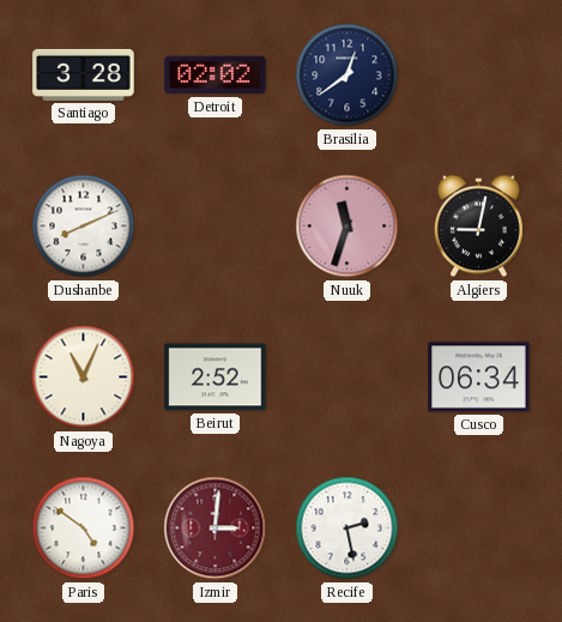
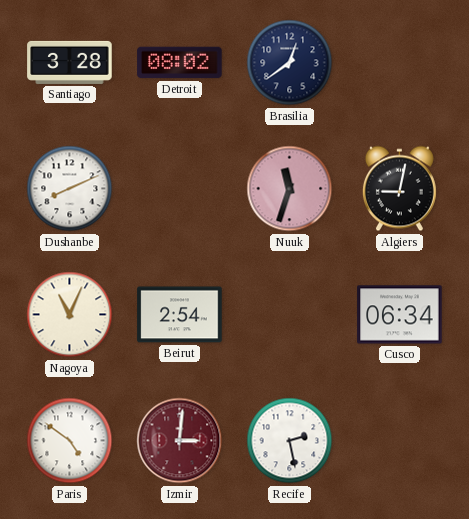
Detroit: 02:02 -> 08:02 (180, 63)
Beirut: 2:52 -> 2:54 (180, 315)
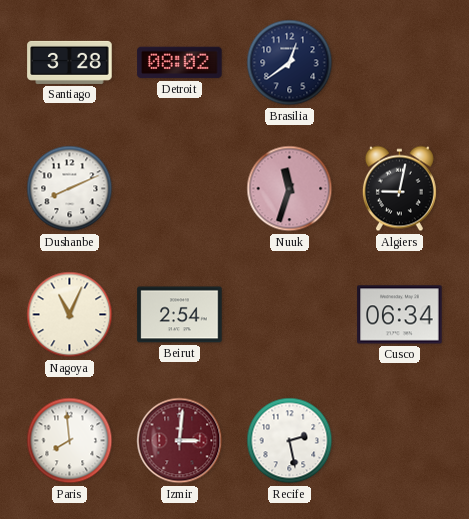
Paris: 4:51 -> 7:59 (70, 441)
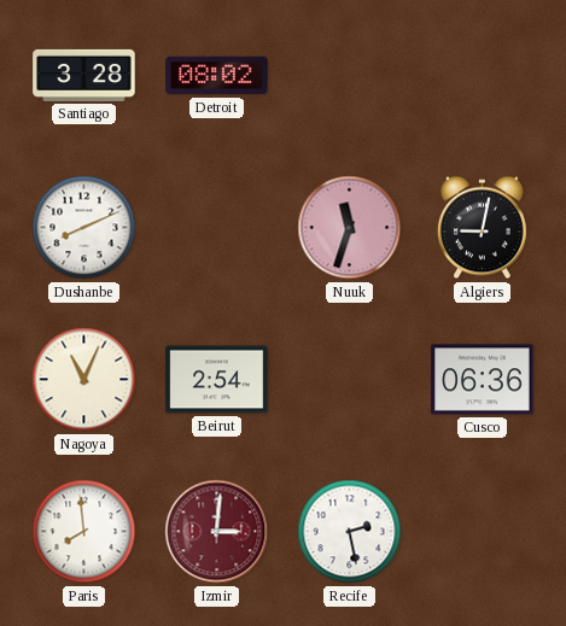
Brasilia: 12:39 -> none (290, 63)
Cusco: 06:34 -> 06:36 (483, 380)
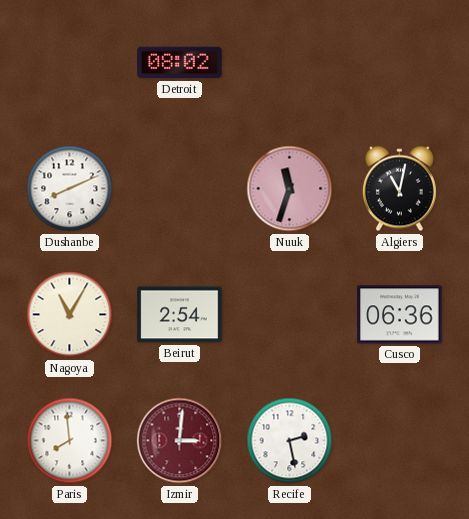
Santiago: 3:28 -> none (84, 75)
Algiers: 9:02 -> 11:02 (399, 189)
Nagoya: 11:04 -> 11:05 (70, 315)
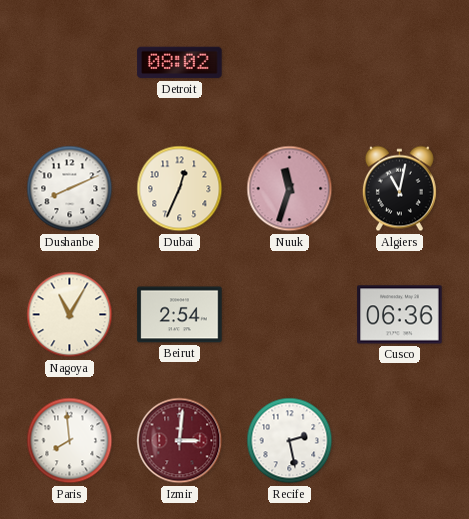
Dubai: none -> 12:34 (180, 189)
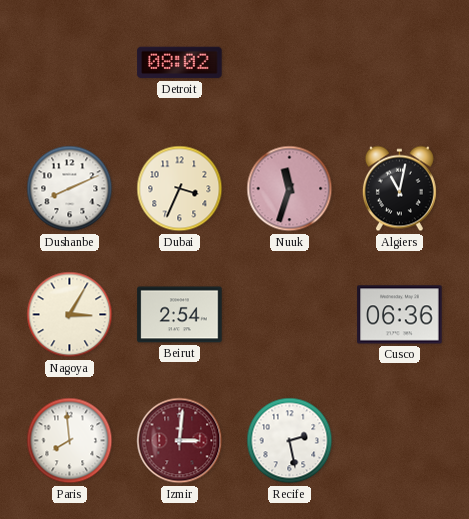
Dubai: 12:34 -> 3:34 (180, 189)
Nagoya: 11:05 -> 3:05 (70, 315)
